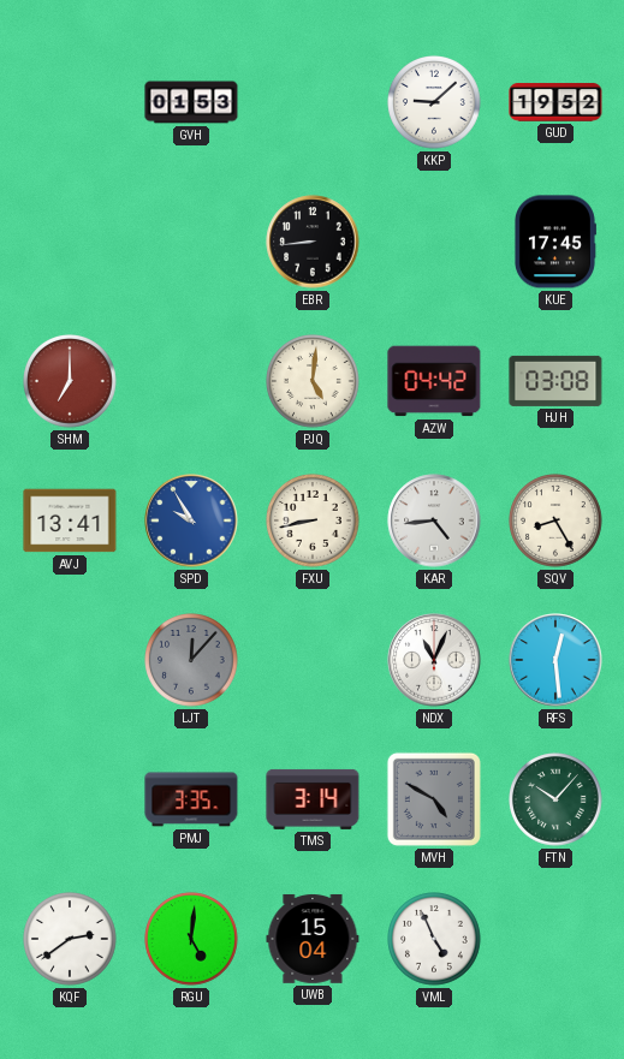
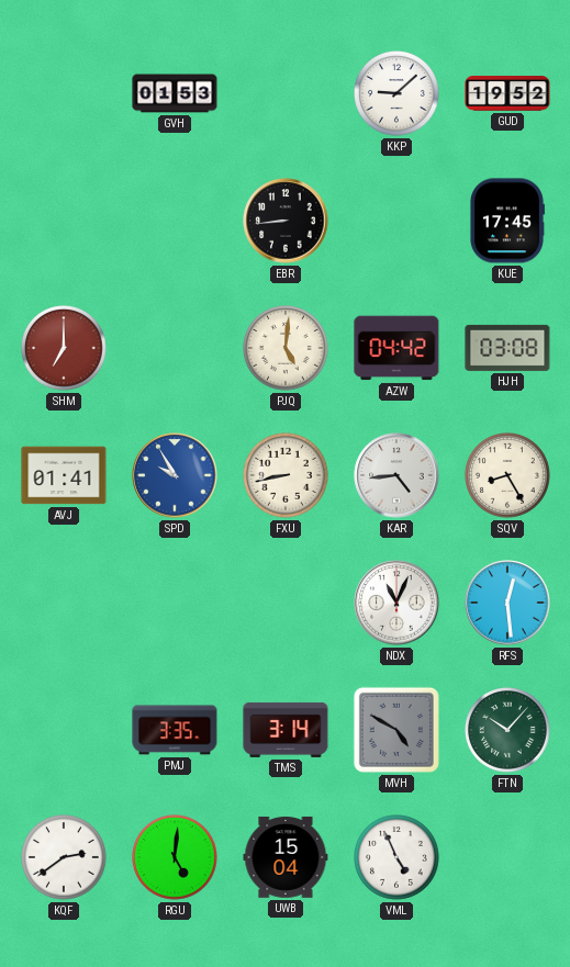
AVJ: 13:41 -> 01:41 (64, 475)
LJT: 12:07 -> none (191, 660)
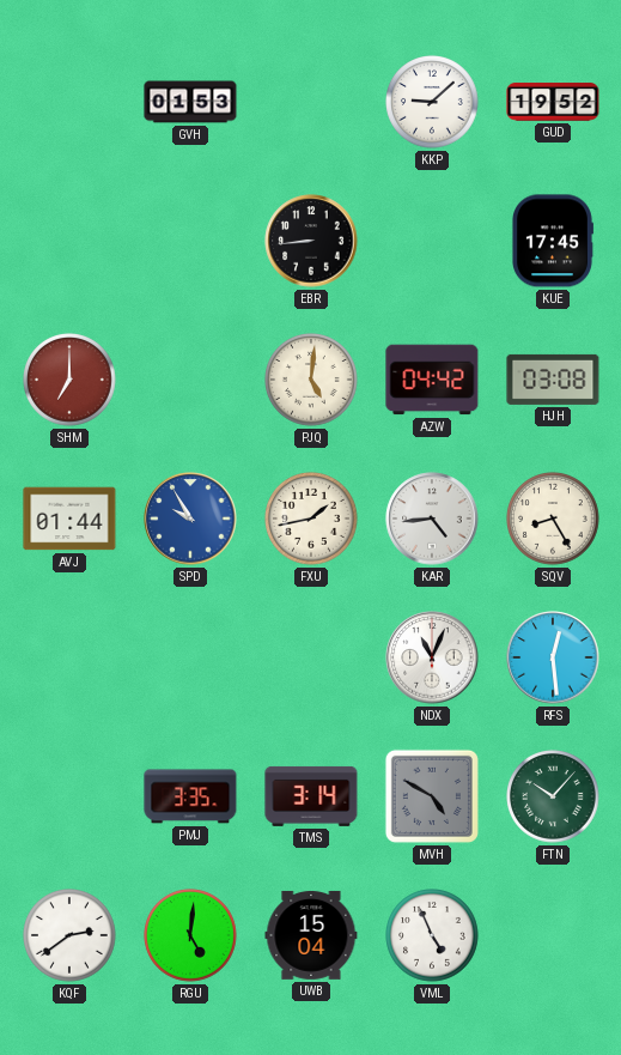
AVJ: 01:41 -> 01:44 (69, 519)
FXU: 8:43 -> 1:43 (311, 519)
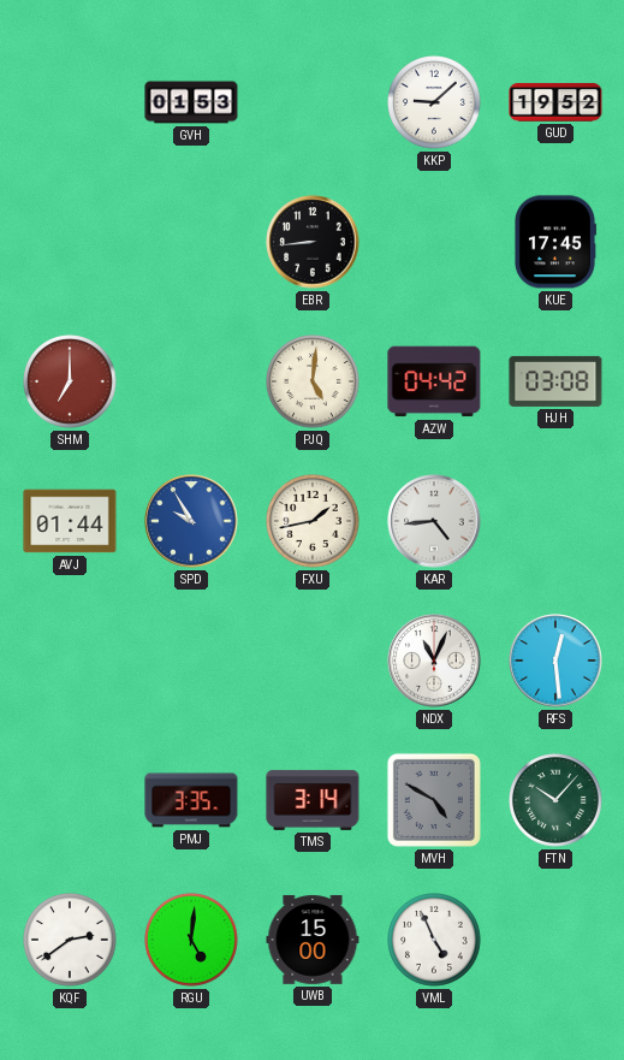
SQV: 8:25 -> none (553, 519)
UWB: 15:04 -> 15:00 (313, 940)
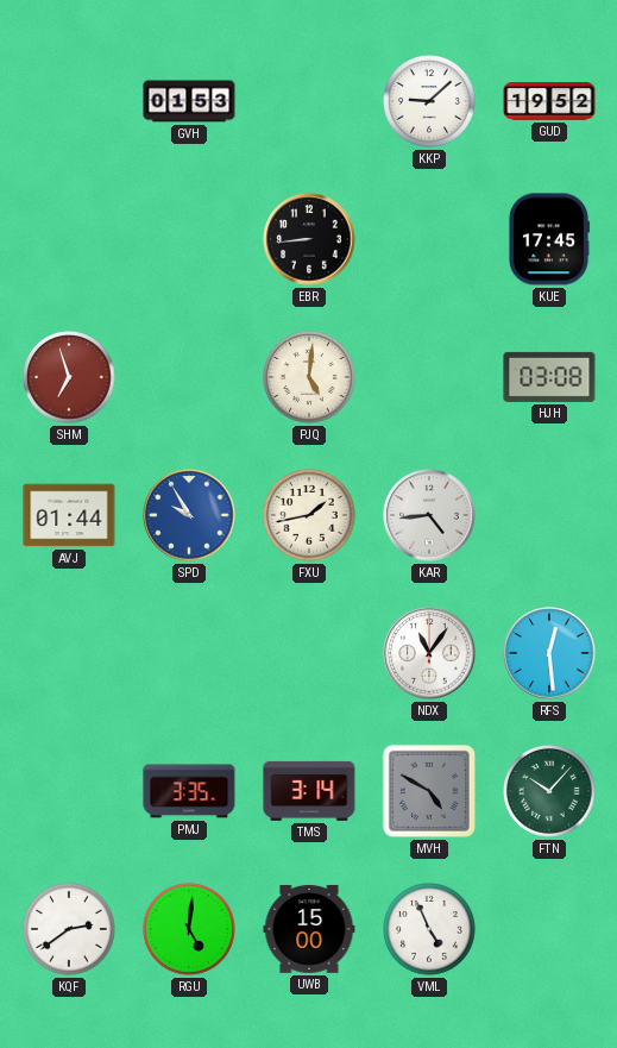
SHM: 7:00 -> 6:57 (69, 377)
AZW: 04:42 -> none (434, 381)
NDX: 11:04 -> 11:06 (429, 653)
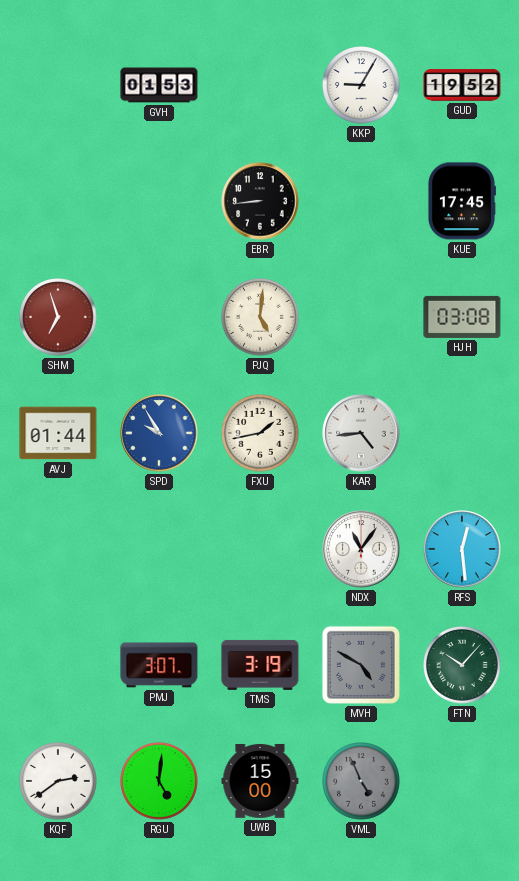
KKP: 9:08 -> 9:05 (361, 85)
PMJ: 3:35 -> 3:07 (159, 665)
TMS: 3:14 -> 3:19 (260, 665)
VML dial: white -> grey (361, 781)
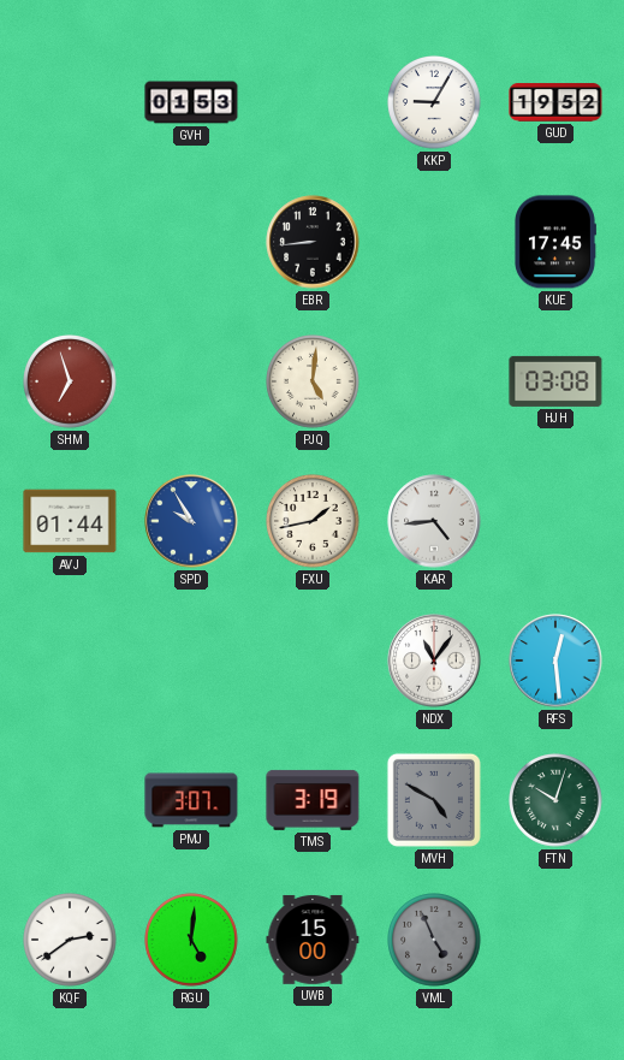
FTN: 10:07 -> 10:03 (555, 800)
